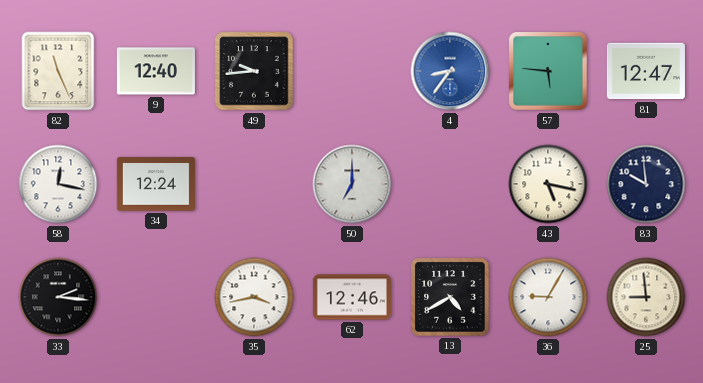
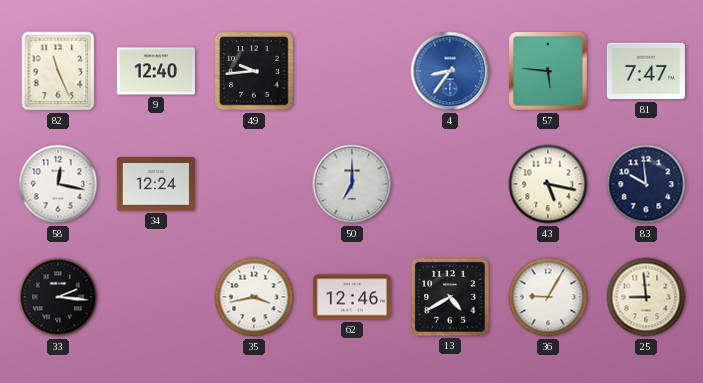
81: 12:47 -> 7:47 (646, 71)
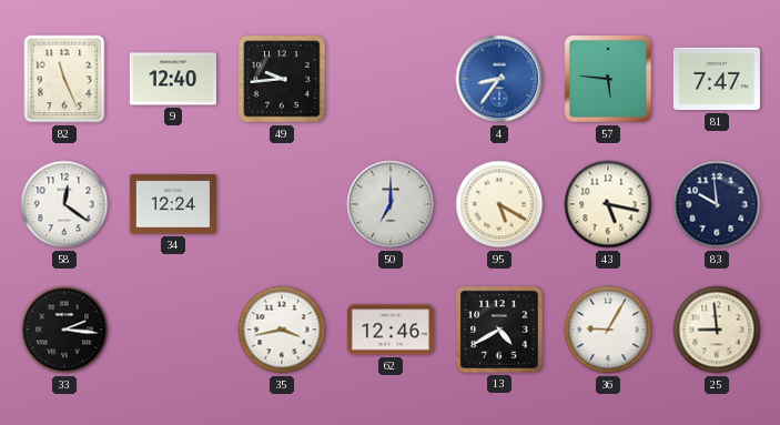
58: 12:17 -> 12:21 (64, 204)
95: none -> 5:20 (499, 204)
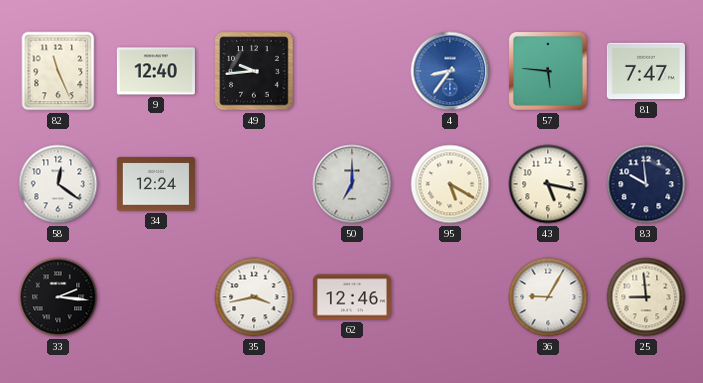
13: 4:40 -> none (499, 330)
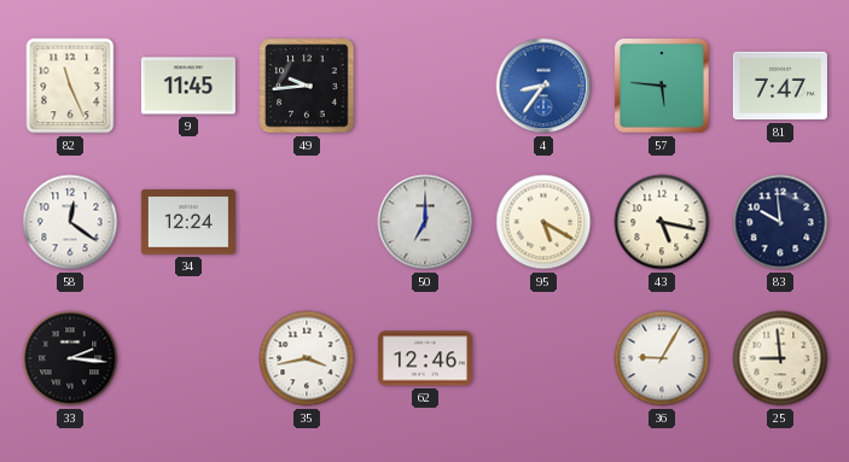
9: 12:40 -> 11:45 (188, 86)
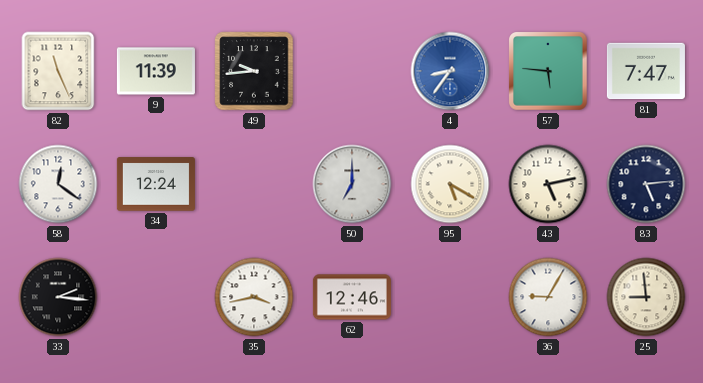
9: 11:45 -> 11:39 (156, 71)
43: 5:17 -> 5:13 (548, 184)
83: 9:59 -> 5:14 (646, 184)
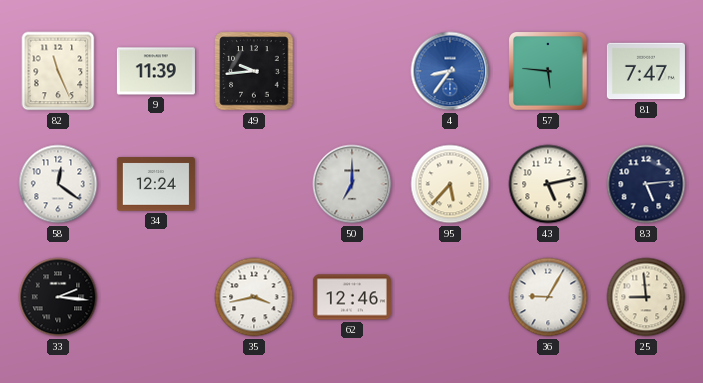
95: 5:20 -> 5:37 (450, 184)
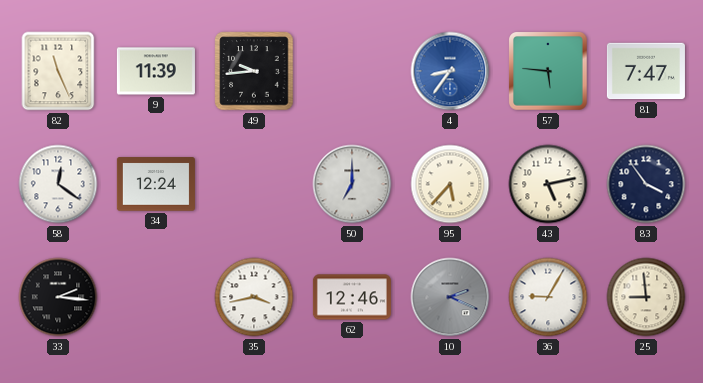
83: 5:14 -> 3:54 (646, 184)
10: none -> 2:19 (450, 297)
